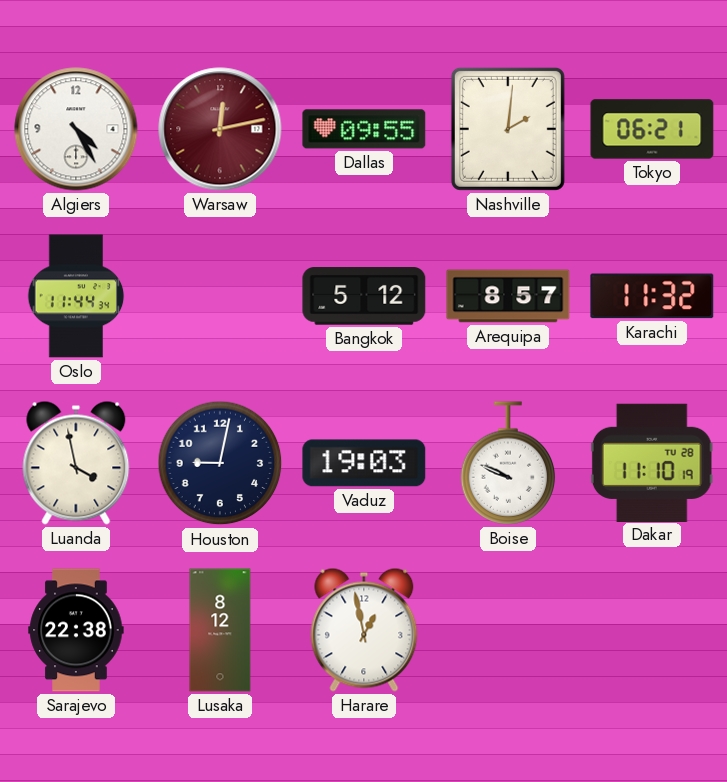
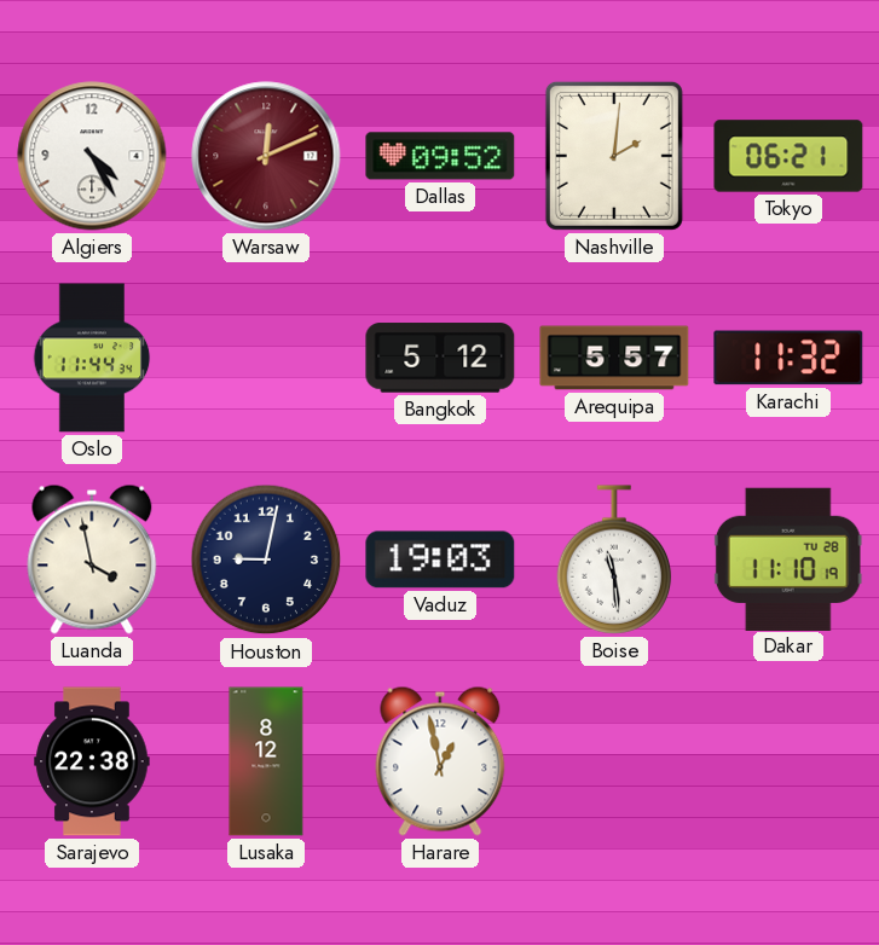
Warsaw: 12:13 -> 12:11 (266, 156)
Dallas: 09:55 -> 09:52 (440, 156)
Arequipa: 8:57 -> 5:57 (614, 358)
Boise: 9:49 -> 11:29 (614, 560)
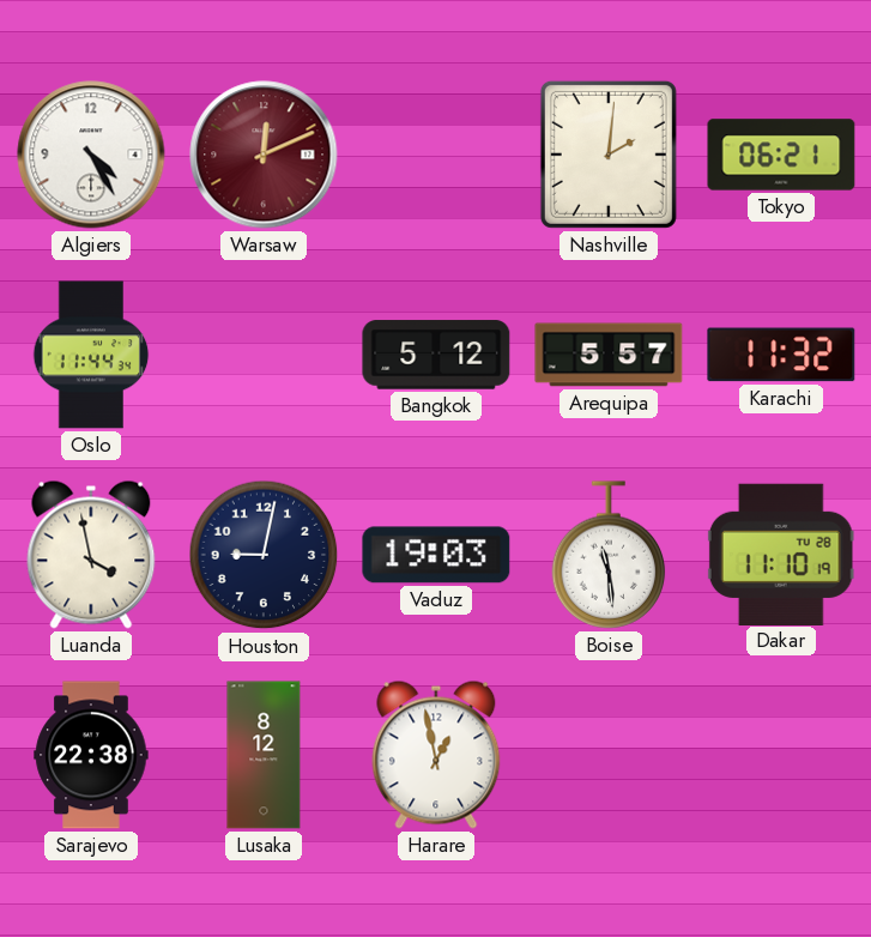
Dallas: 09:52 -> none (440, 156)
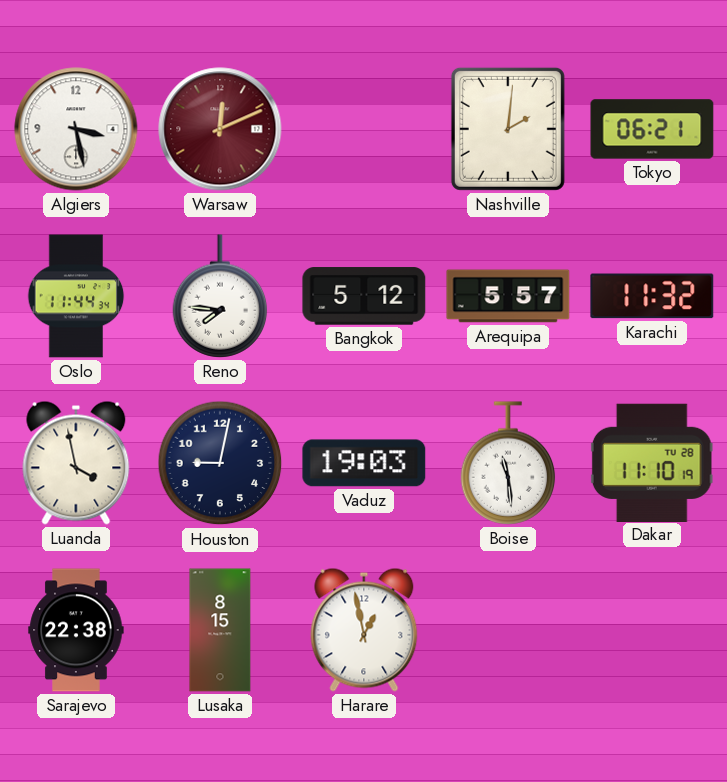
Algiers: 4:25 -> 3:28 (76, 129)
Reno: none -> 7:46 (220, 296)
Lusaka: 8:12 -> 8:15 (220, 630)
